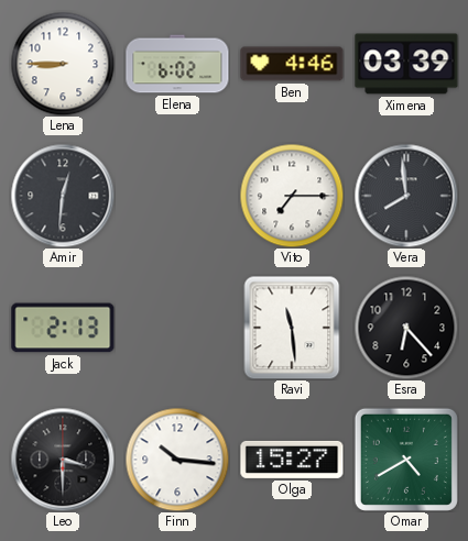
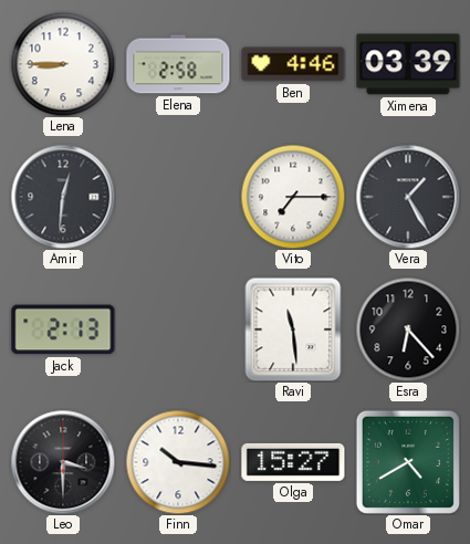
Elena: 6:02 -> 2:58 (178, 64)
Vera: 7:59 -> 1:25 (408, 197)
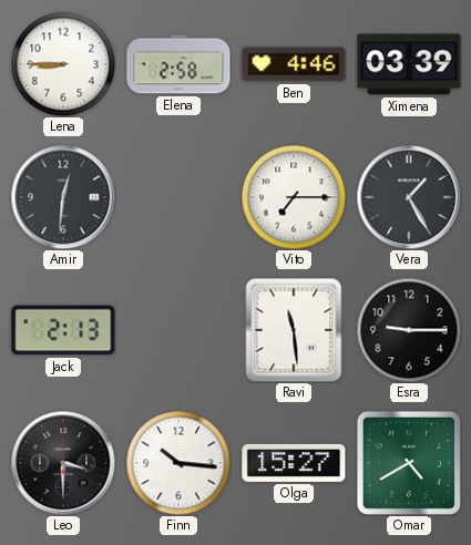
Esra: 6:23 -> 9:15 (409, 330)
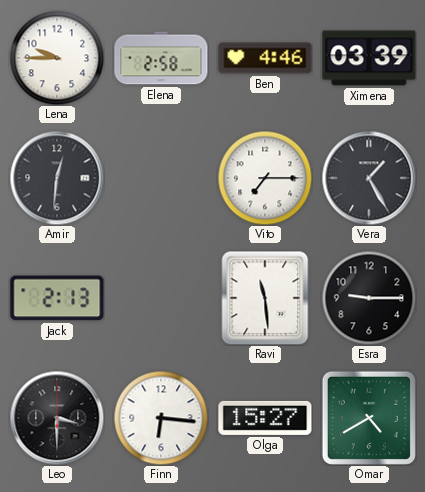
Lena: 8:45 -> 9:45 (57, 58)
Finn: 10:16 -> 6:16 (161, 418)
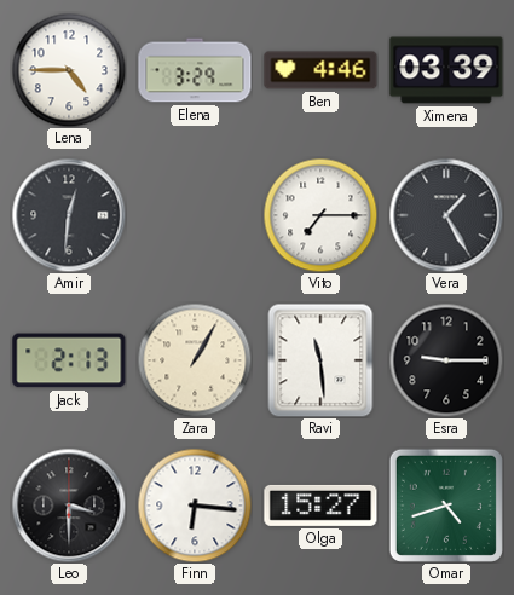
Lena: 9:45 -> 4:45 (69, 70)
Elena: 2:58 -> 3:29 (195, 70)
Zara: none -> 1:05 (195, 360)
Omar: 4:40 -> 4:42 (446, 506)
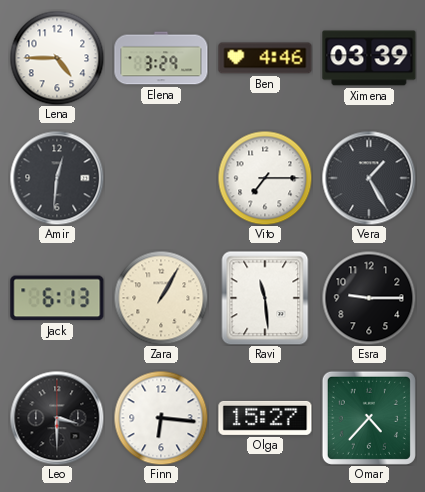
Jack: 2:13 -> 6:13 (57, 298)
Omar: 4:42 -> 4:37 (369, 418)
